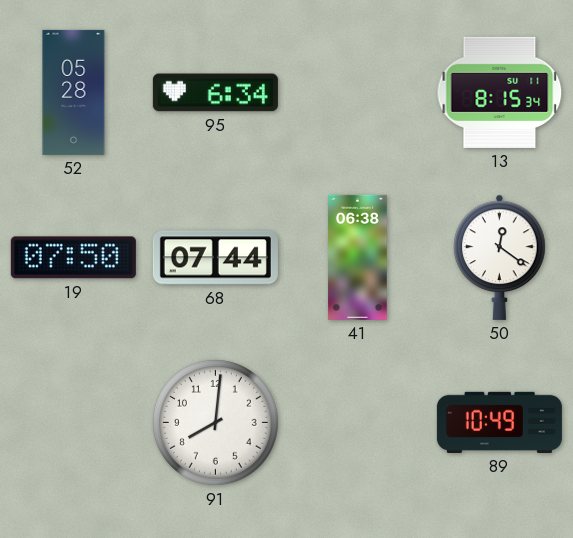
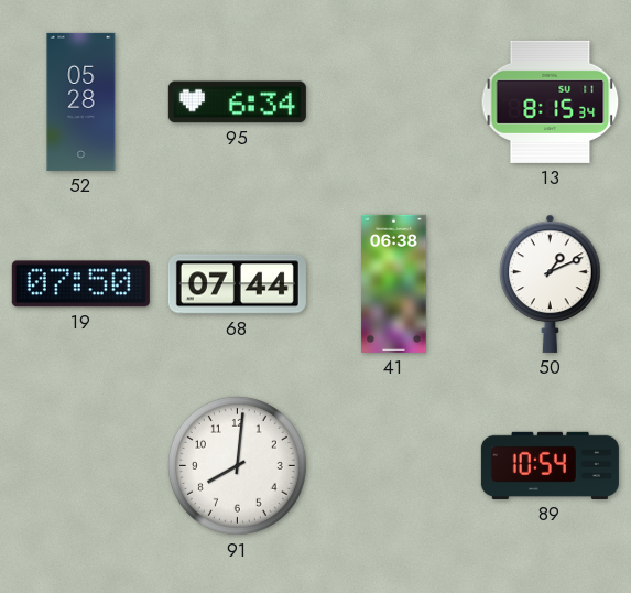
50: 12:21 -> 1:11 (551, 283)
89: 10:49 -> 10:54 (550, 465)
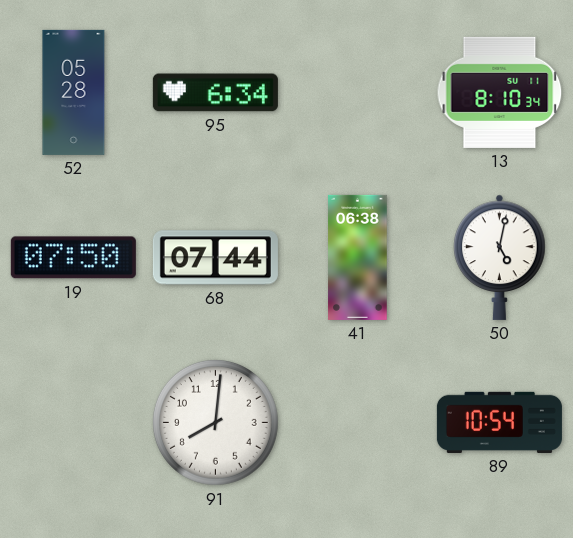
13: 8:15 -> 8:10 (500, 92)
50: 1:11 -> 5:02 (500, 257)
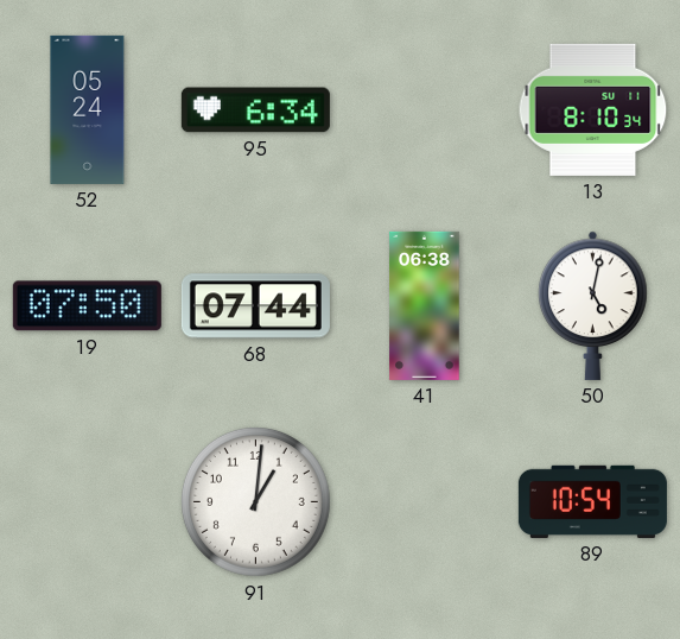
52: 05:28 -> 05:24 (88, 109)
91: 8:01 -> 1:01 (255, 501)
